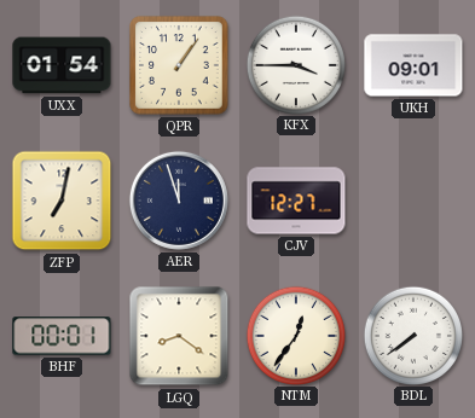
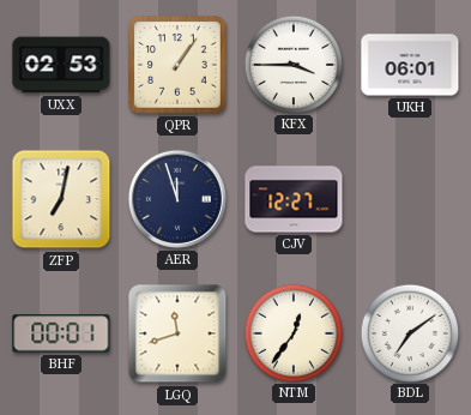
UXX: 01:54 -> 02:53 (61, 65)
UKH: 09:01 -> 06:01 (410, 65)
LGQ: 8:21 -> 11:42 (177, 333)
BDL: 7:39 -> 7:09 (409, 332)
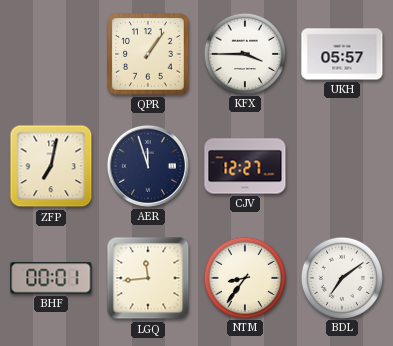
UXX: 02:53 -> none (61, 65)
UKH: 06:01 -> 05:57 (342, 54)
LGQ: 11:42 -> 11:44 (148, 278)
NTM: 12:36 -> 8:36 (244, 277)
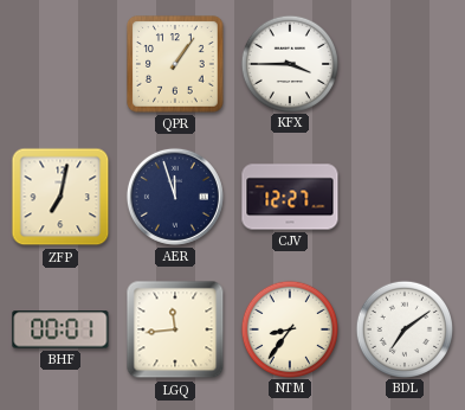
UKH: 05:57 -> none (342, 54)
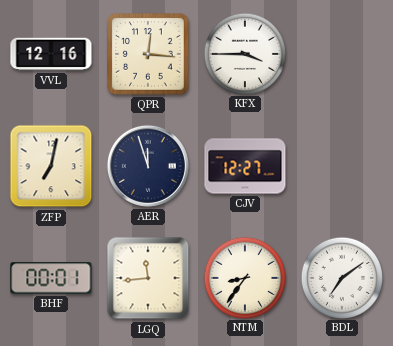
VVL: none -> 12:16 (51, 54)
QPR: 1:06 -> 12:16 (148, 54)
